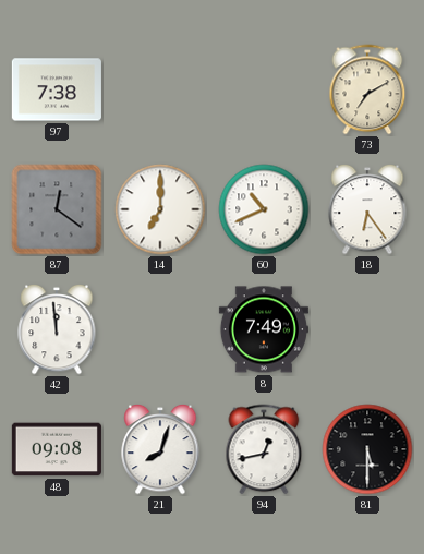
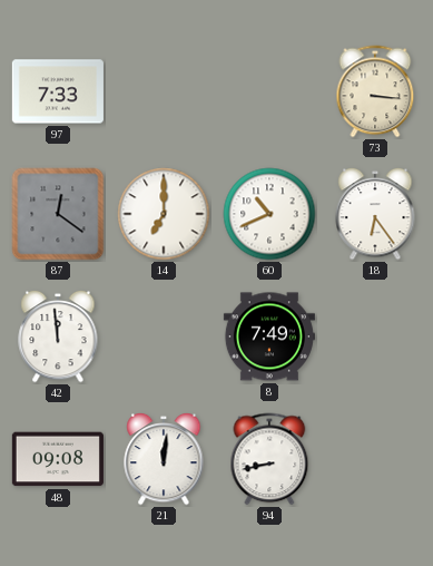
97: 7:38 -> 7:33 (58, 91)
73: 7:10 -> 3:16 (375, 91)
21: 8:03 -> 12:01 (164, 459)
94: 12:43 -> 8:43 (269, 459)
81: 5:30 -> none (367, 449)
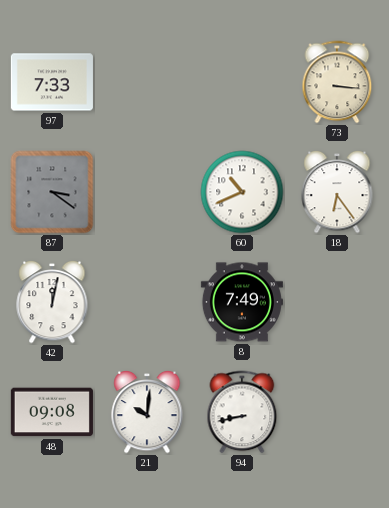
87: 12:21 -> 3:21 (52, 192)
14: 7:00 -> none (164, 214)
42: 11:59 -> 12:02 (52, 302)
21: 12:01 -> 10:01 (147, 412)
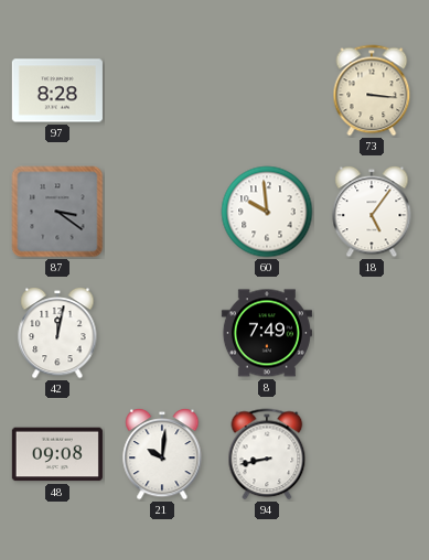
97: 7:33 -> 8:28 (57, 90)
60: 10:41 -> 9:59 (267, 212)
18: 6:24 -> 5:06 (372, 212)
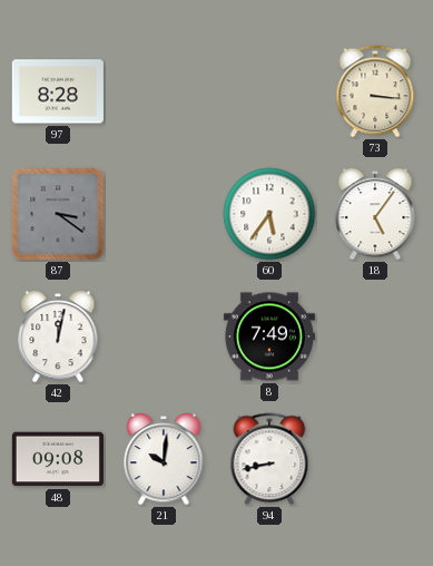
60: 9:59 -> 5:36 (269, 214)
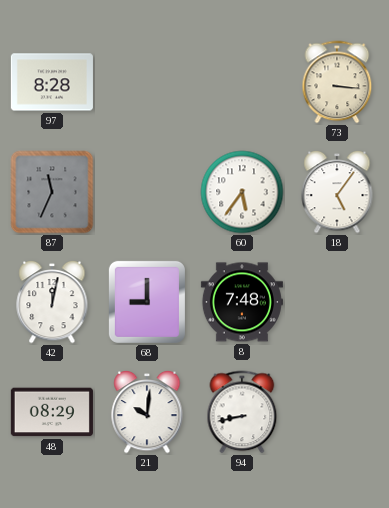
87: 3:21 -> 11:34 (52, 192)
68: none -> 9:00 (147, 302)
8: 7:49 -> 7:48 (242, 302)
48: 09:08 -> 08:29 (52, 412)
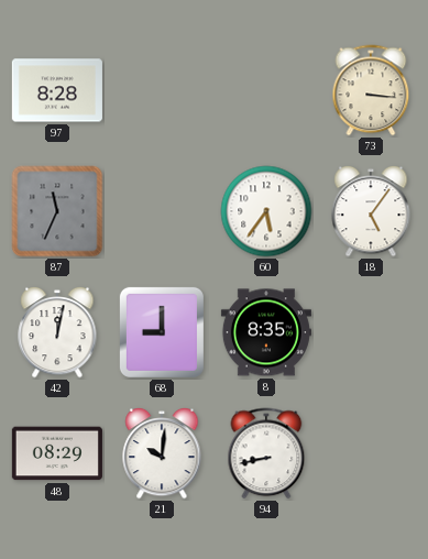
8: 7:48 -> 8:35 (266, 332)
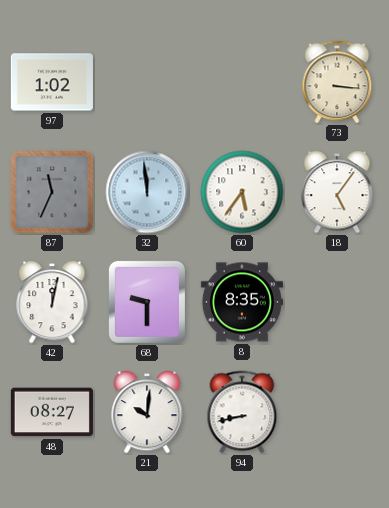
97: 8:28 -> 1:02 (52, 82)
32: none -> 11:59 (147, 192)
68: 9:00 -> 9:30 (147, 302)
48: 08:29 -> 08:27 (52, 412)
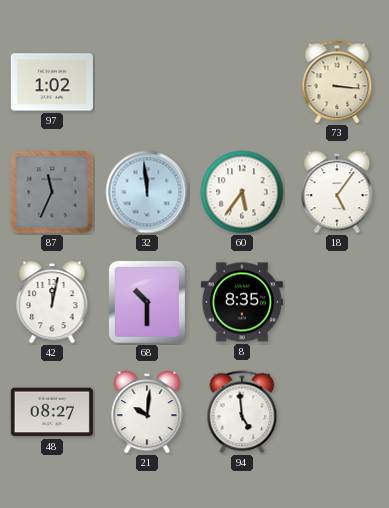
68: 9:30 -> 10:30 (147, 302)
94: 8:43 -> 4:59 (242, 412)
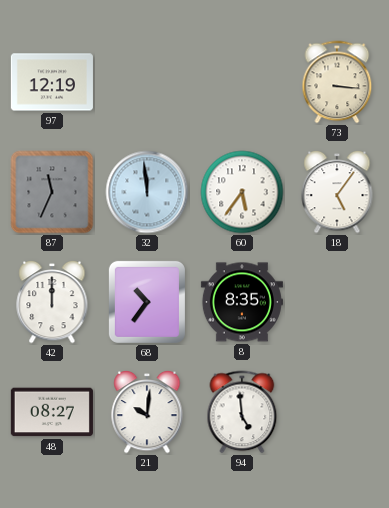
97: 1:02 -> 12:19 (52, 82)
42: 12:02 -> 12:00 (52, 302)
68: 10:30 -> 10:36 (147, 302)
